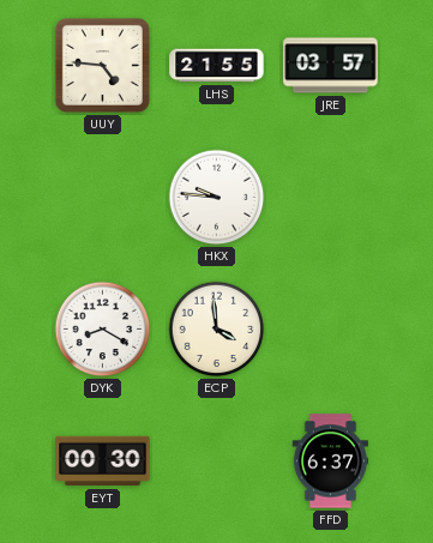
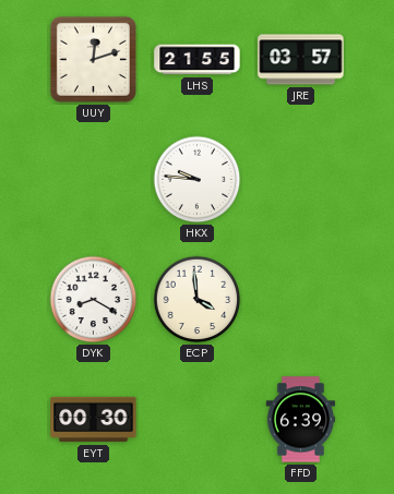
UUY: 4:46 -> 12:12 (93, 59)
FFD: 6:37 -> 6:39 (300, 420)
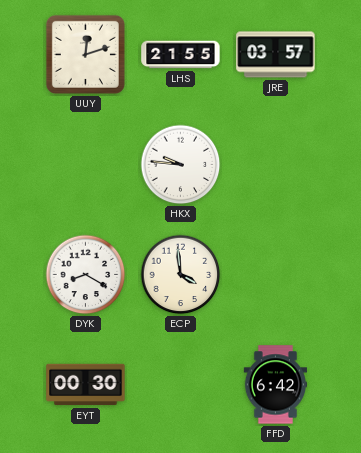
FFD: 6:39 -> 6:42 (275, 385)
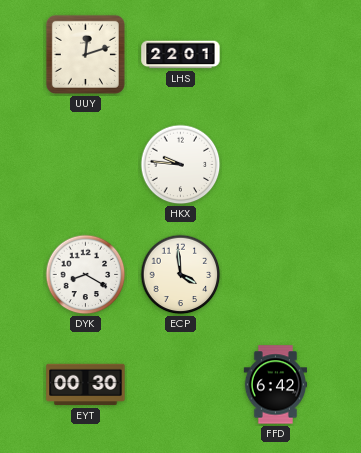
LHS: 21:55 -> 22:01 (181, 55)
JRE: 03:57 -> none (276, 55)
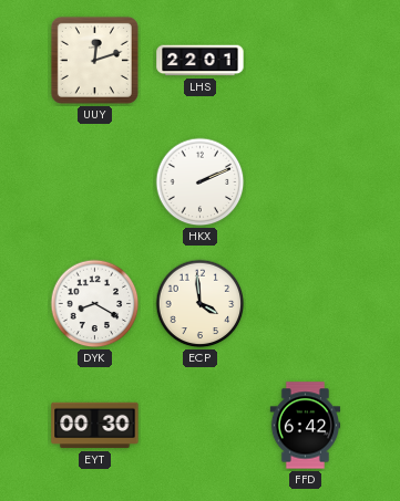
HKX: 9:46 -> 2:11 (201, 182)
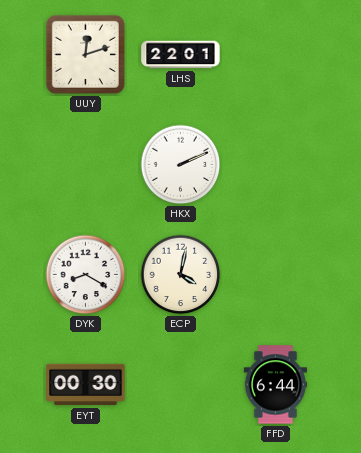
ECP: 3:59 -> 4:02 (181, 275)
FFD: 6:42 -> 6:44 (275, 385)
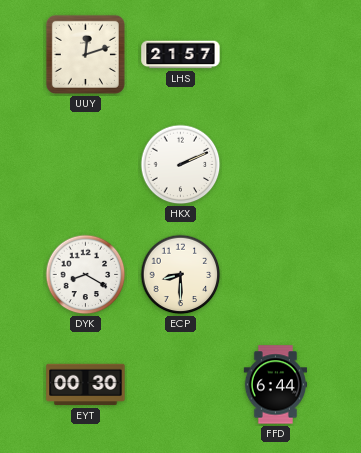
LHS: 22:01 -> 21:57 (181, 55)
ECP: 4:02 -> 8:30 (181, 275)
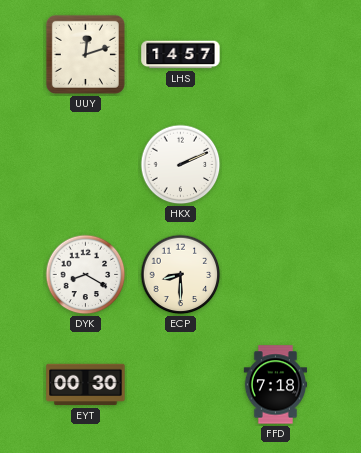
LHS: 21:57 -> 14:57 (181, 55)
FFD: 6:44 -> 7:18 (275, 385)
